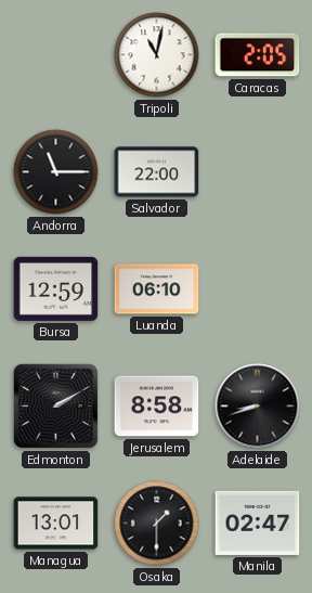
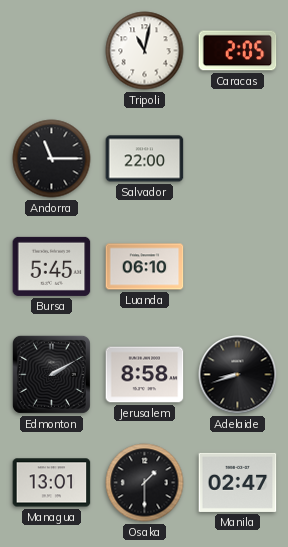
Bursa: 12:59 -> 5:45 (52, 266)
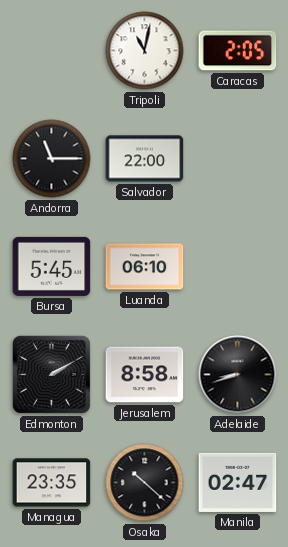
Managua: 13:01 -> 23:35 (52, 483)
Osaka: 1:30 -> 10:22 (145, 483)
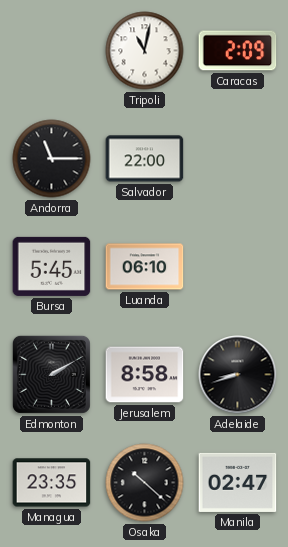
Caracas: 2:05 -> 2:09 (238, 51)
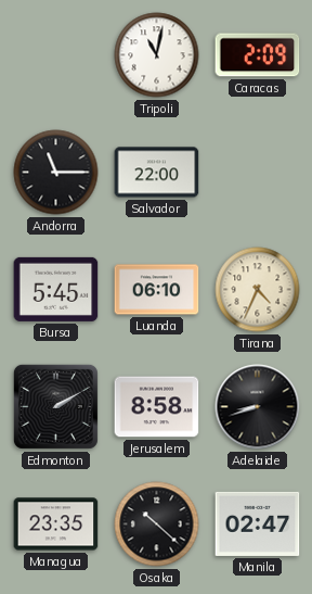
Tirana: none -> 4:34 (258, 290)
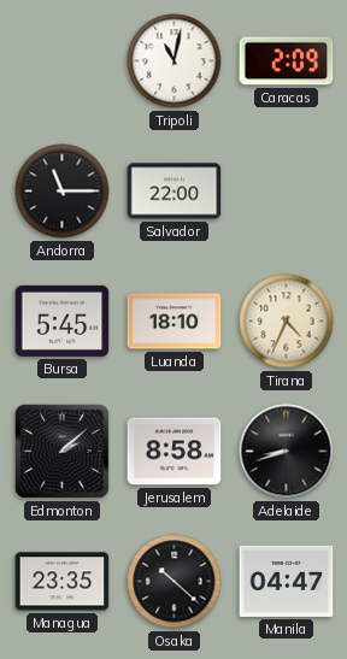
Luanda: 06:10 -> 18:10 (175, 322)
Edmonton: 2:10 -> 2:08 (61, 451)
Manila: 02:47 -> 04:47 (287, 581)
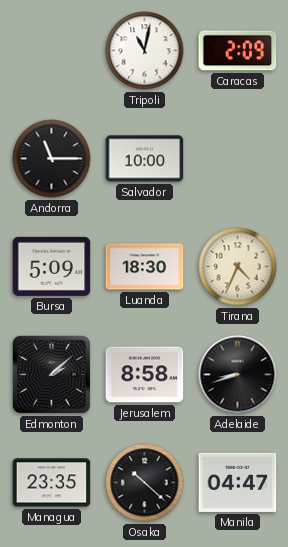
Salvador: 22:00 -> 10:00 (145, 159)
Bursa: 5:45 -> 5:09 (52, 266)
Luanda: 18:10 -> 18:30 (145, 267)
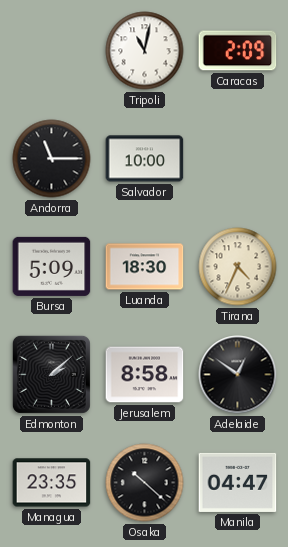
Adelaide: 8:42 -> 12:51 (238, 375)
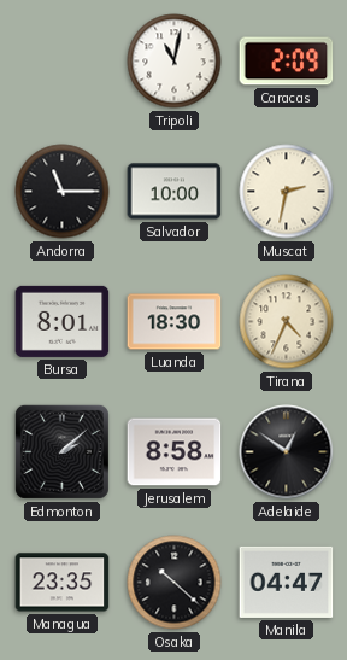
Muscat: none -> 2:32 (287, 192)
Bursa: 5:09 -> 8:01 (63, 321)
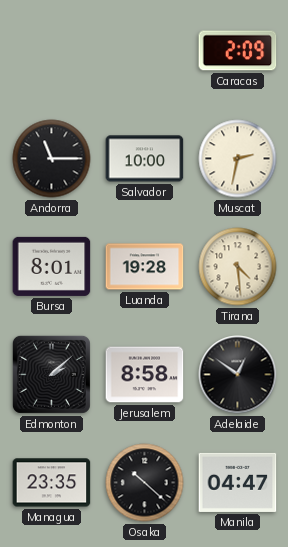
Tripoli: 11:02 -> none (175, 62)
Luanda: 18:30 -> 19:28 (145, 267)
Tirana: 4:34 -> 4:29 (238, 267)
